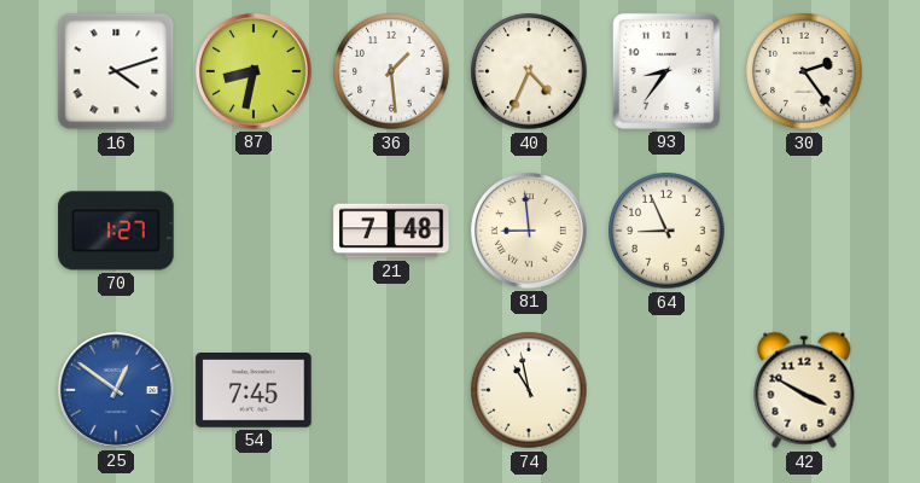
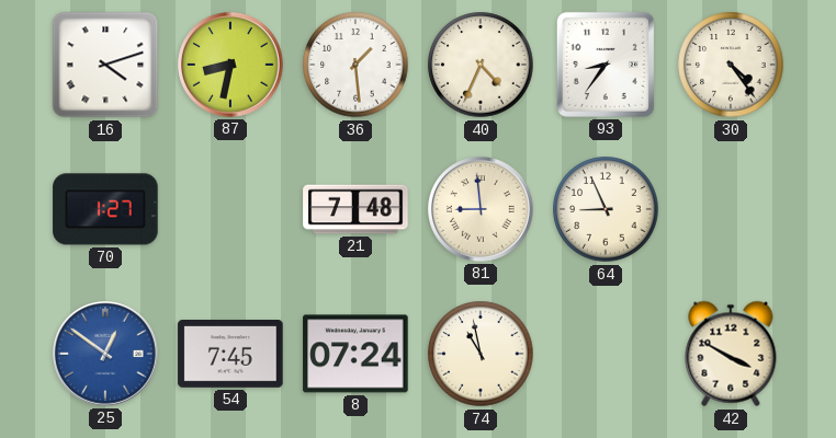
30: 2:24 -> 4:24 (731, 65)
8: none -> 07:24 (355, 354)
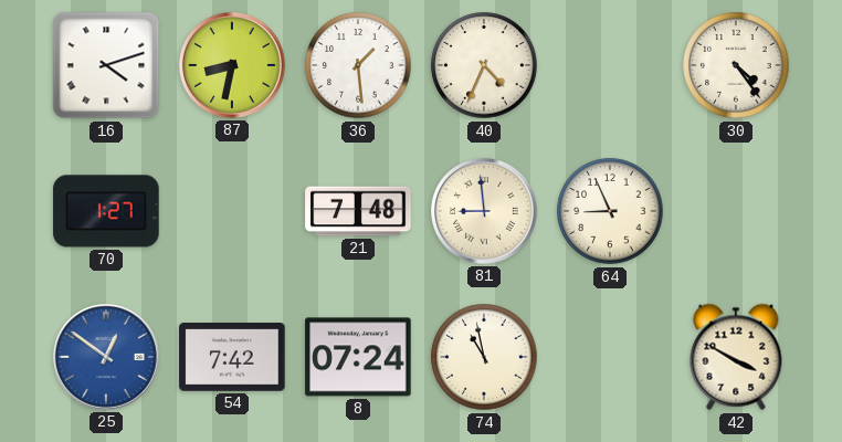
93: 8:36 -> none (606, 65)
54: 7:45 -> 7:42 (232, 358)
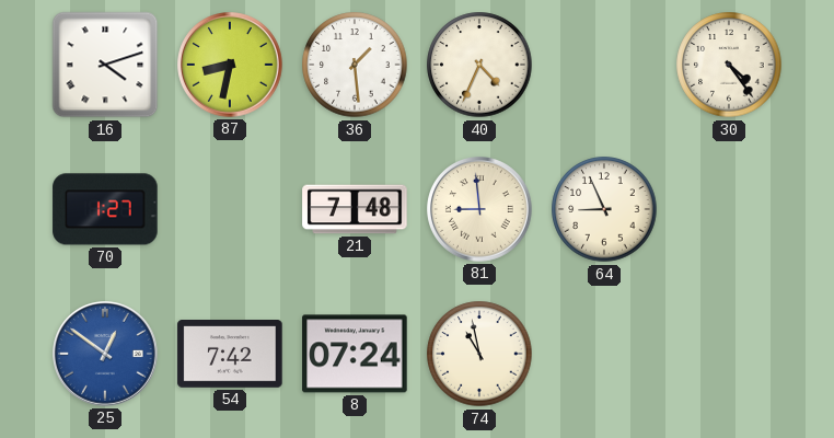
42: 3:50 -> none (736, 357)
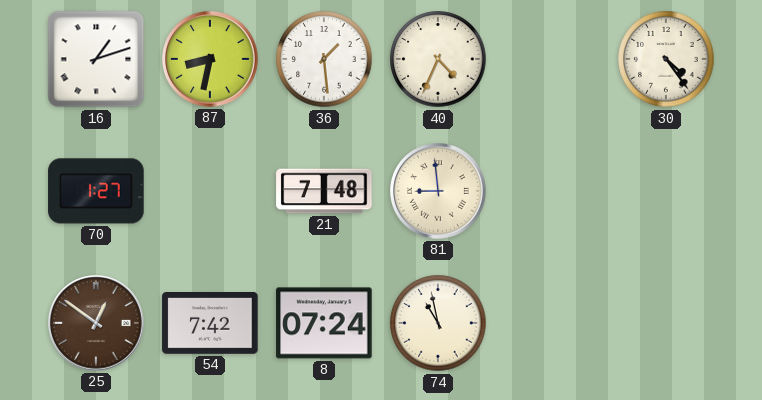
16: 4:12 -> 1:12 (96, 59)
64: 8:56 -> none (604, 209)
25 dial: blue -> brown (96, 323)
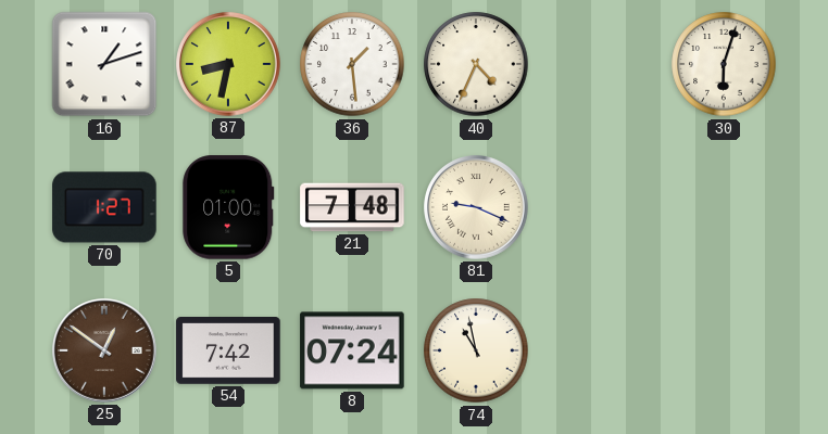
30: 4:24 -> 6:03 (724, 64)
5: none -> 01:00 (228, 207)
81: 8:59 -> 9:19 (476, 207)
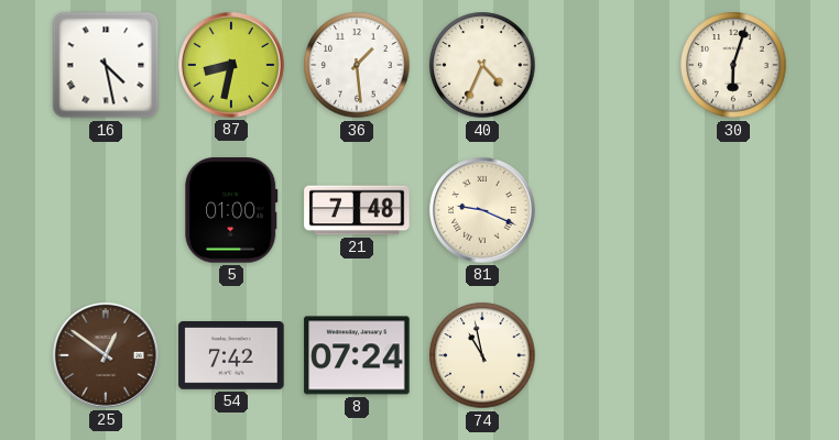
16: 1:12 -> 4:28 (106, 65)
70: 1:27 -> none (104, 207)
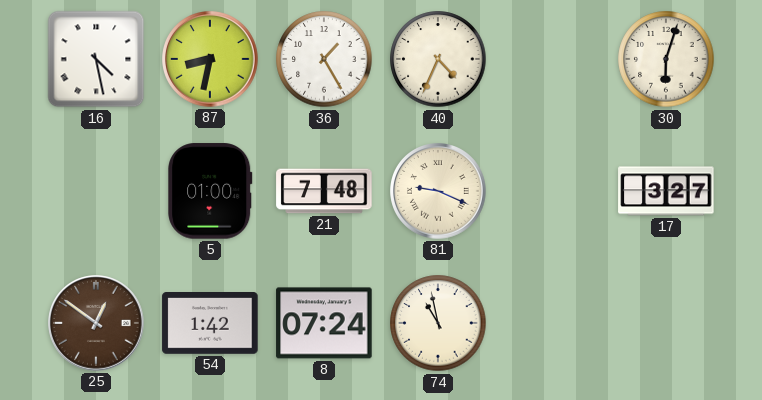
36: 1:29 -> 1:25 (324, 59)
17: none -> 3:27 (666, 191)
54: 7:42 -> 1:42 (210, 324)
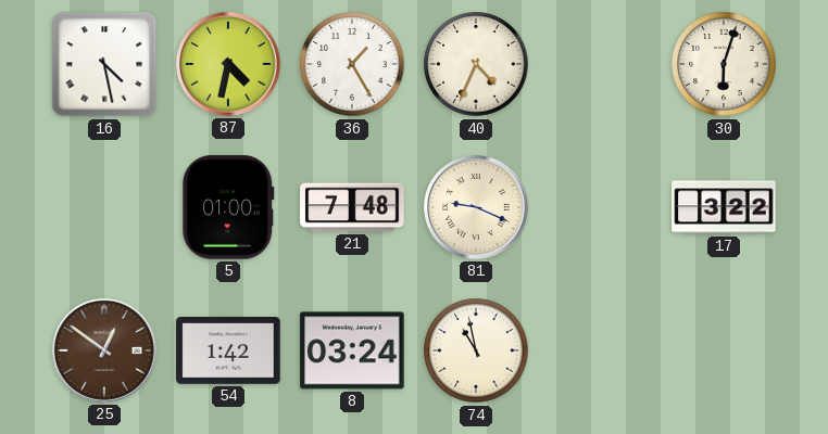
87: 8:32 -> 4:32 (228, 64)
17: 3:27 -> 3:22 (724, 207)
8: 07:24 -> 03:24 (352, 350)
